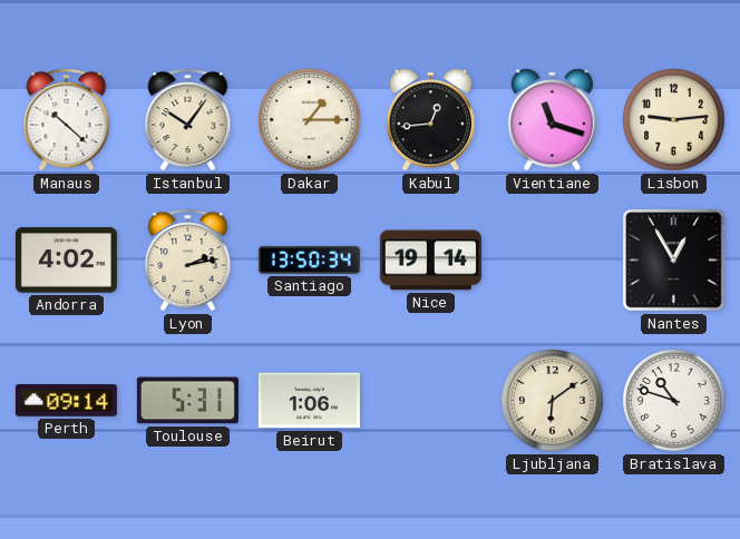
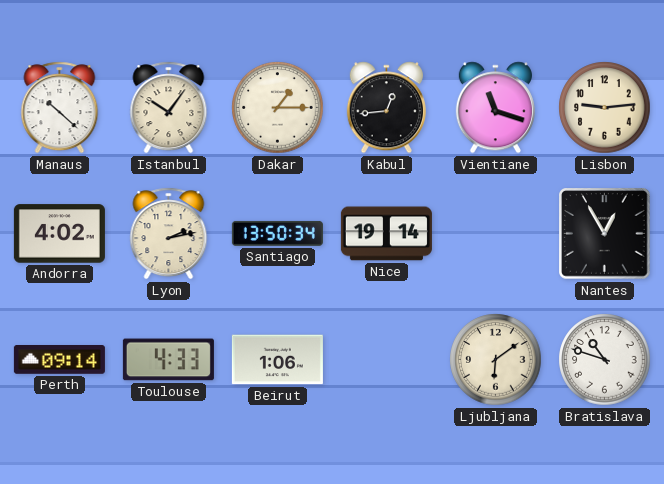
Toulouse: 5:31 -> 4:33 (168, 360)
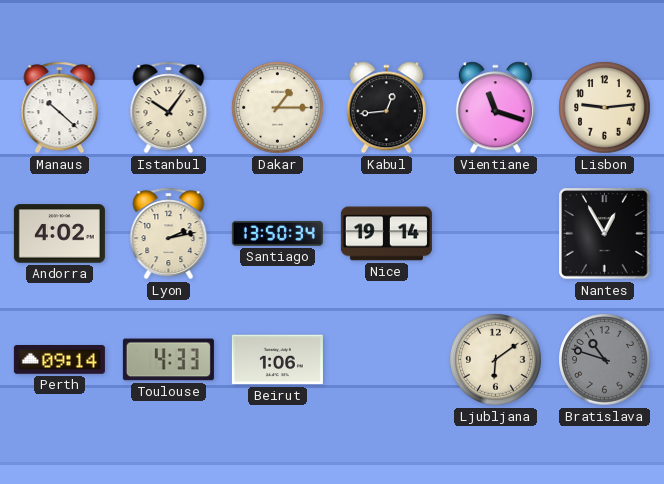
Bratislava dial: white -> grey (605, 360)
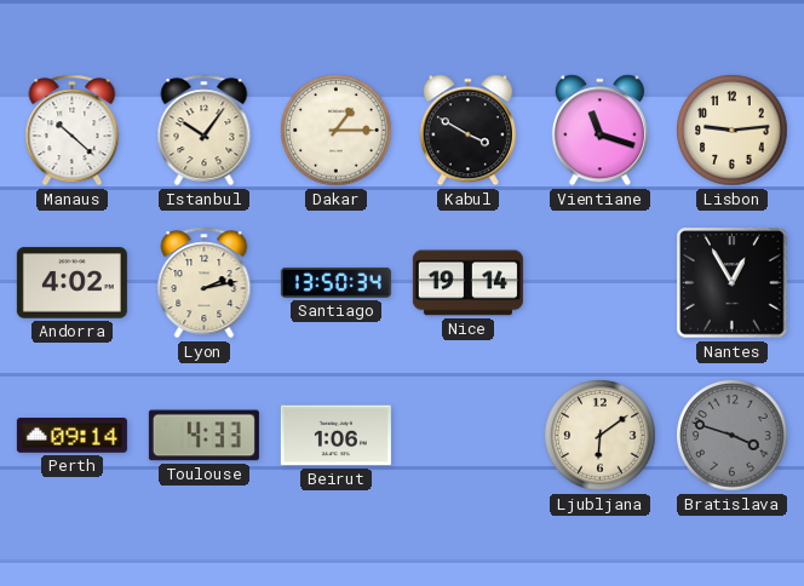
Kabul: 12:44 -> 3:50 (467, 131)
Bratislava: 10:48 -> 3:48 (733, 436)
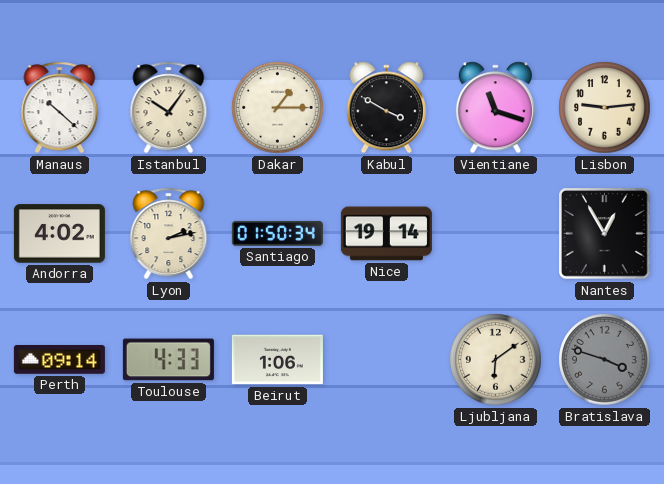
Santiago: 13:50 -> 01:50 (277, 233)
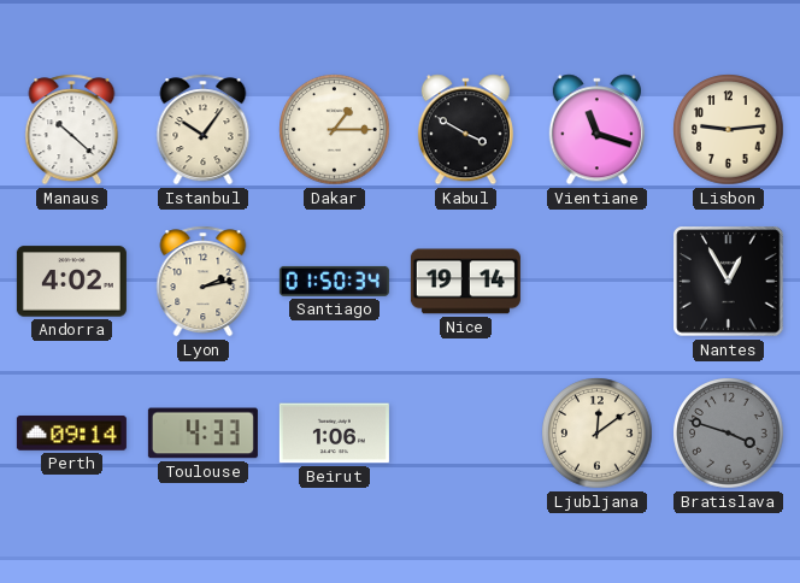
Ljubljana: 6:09 -> 12:09 (598, 434)
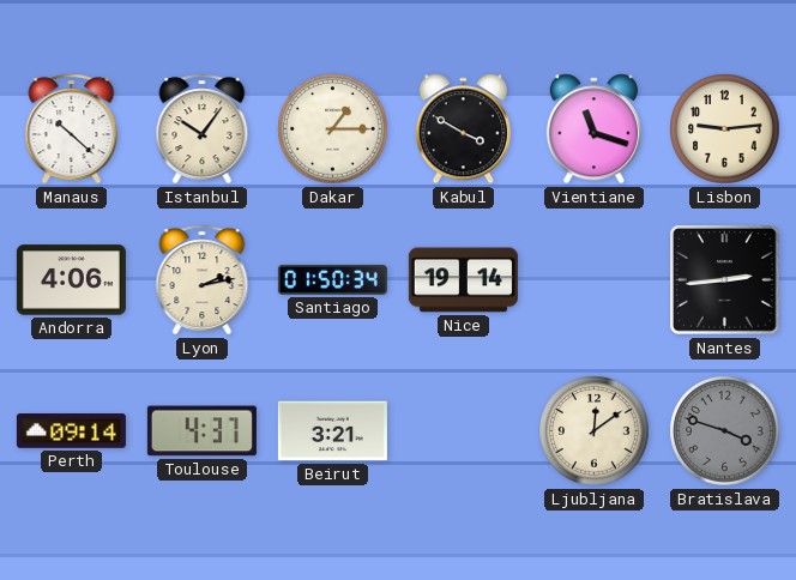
Andorra: 4:02 -> 4:06 (71, 280)
Nantes: 12:55 -> 2:44 (725, 280)
Toulouse: 4:33 -> 4:37 (201, 431)
Beirut: 1:06 -> 3:21 (332, 431)
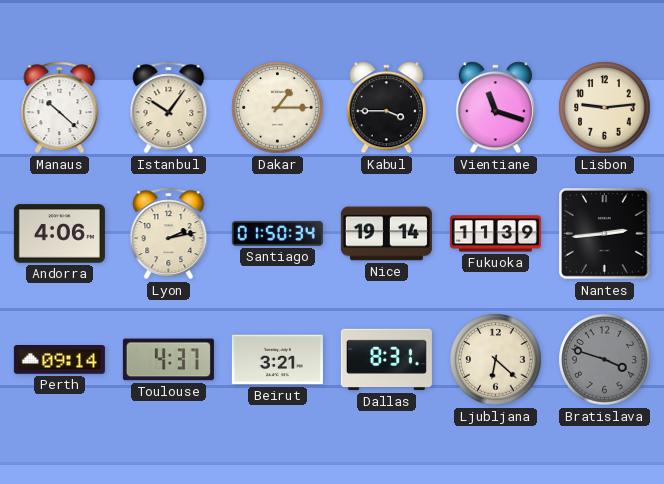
Kabul: 3:50 -> 3:45 (386, 108)
Fukuoka: none -> 11:39 (495, 234)
Dallas: none -> 8:31 (386, 360)
Ljubljana: 12:09 -> 6:22 (496, 360)
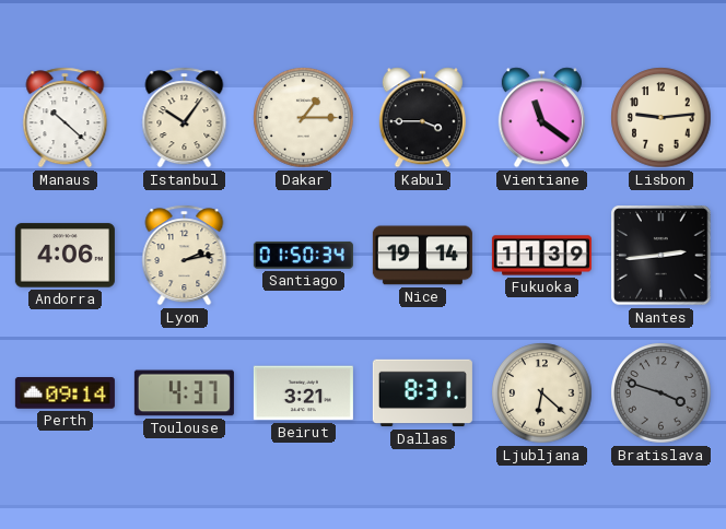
Vientiane: 11:18 -> 11:21 (541, 118)
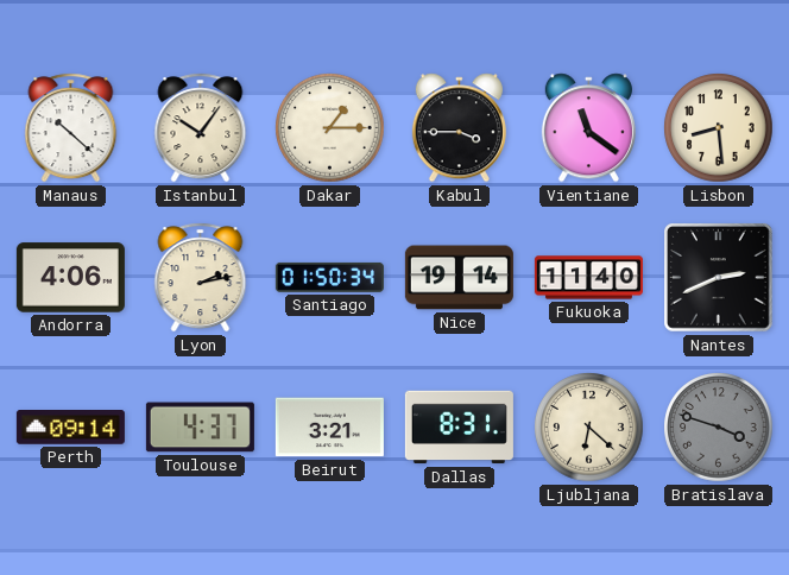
Lisbon: 9:14 -> 8:29 (719, 128)
Fukuoka: 11:39 -> 11:40 (588, 278)
Nantes: 2:44 -> 2:41 (719, 278)
